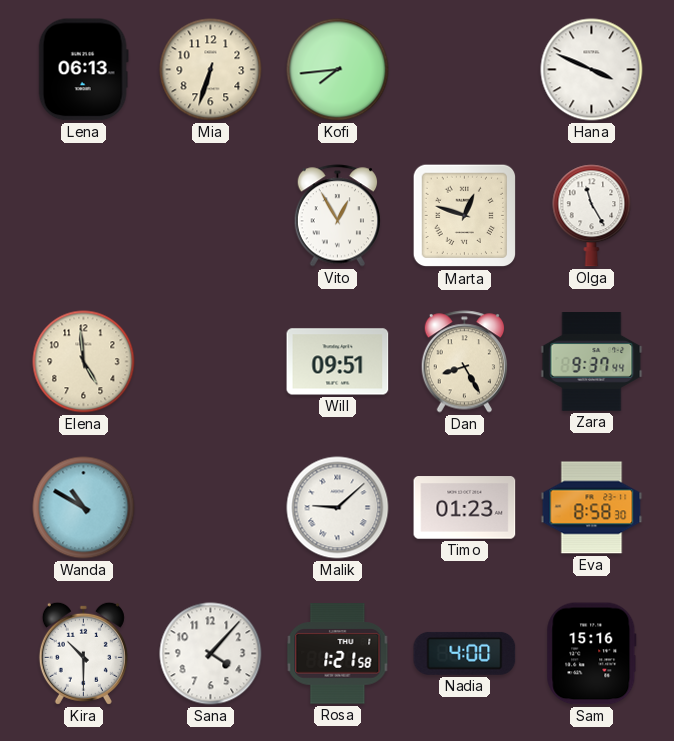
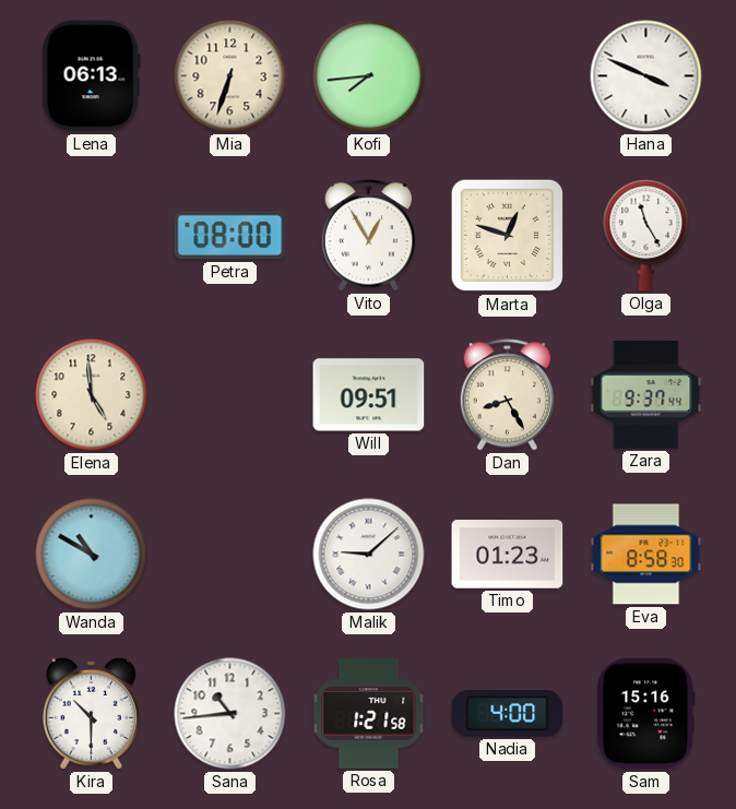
Petra: none -> 08:00 (230, 236)
Sana: 4:07 -> 10:44 (230, 714)
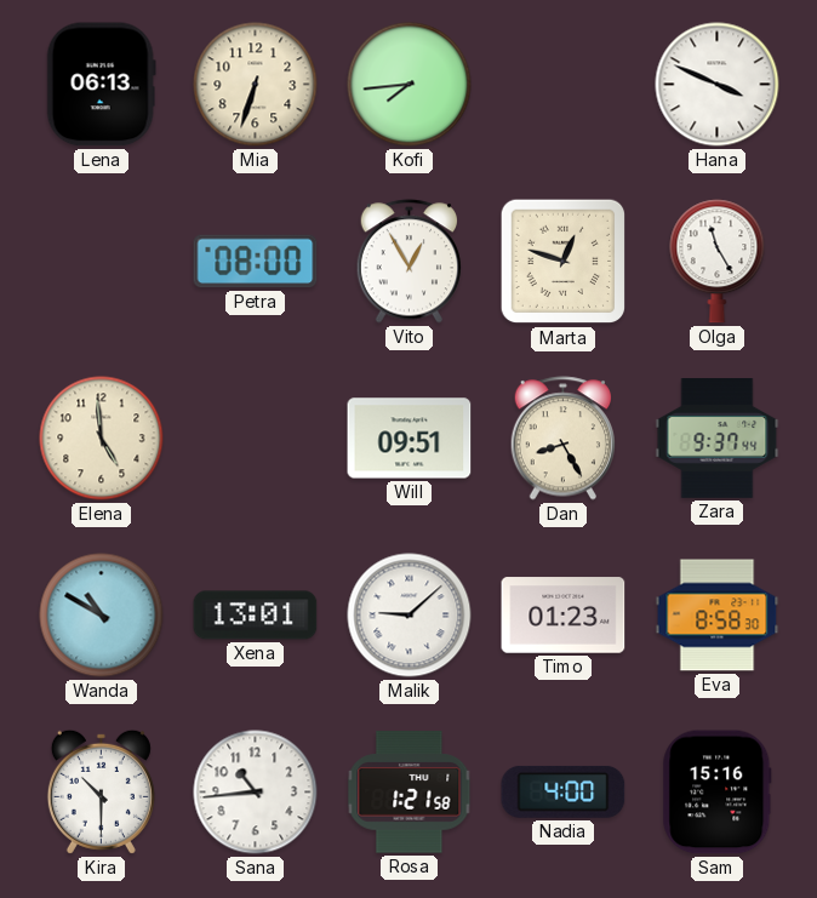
Xena: none -> 13:01 (256, 616)
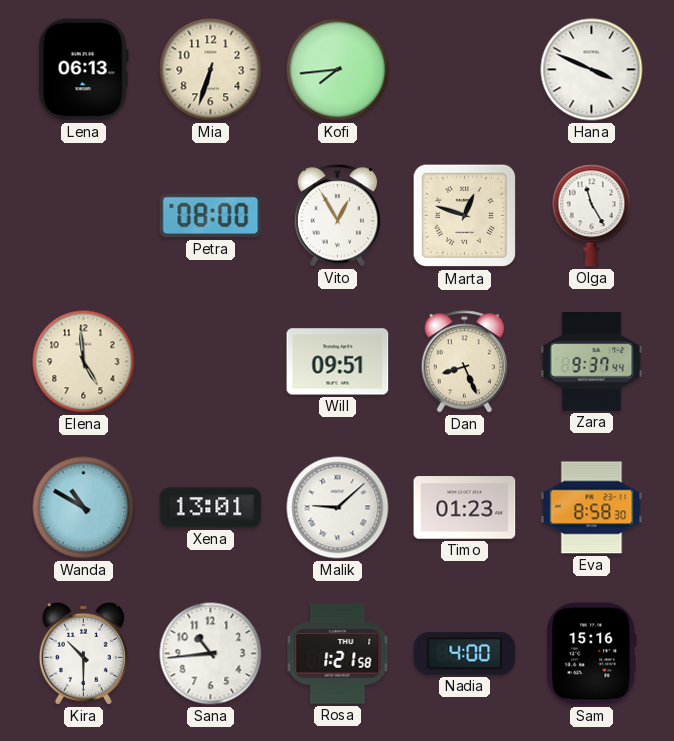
Dan: 8:25 -> 8:26 (465, 362)
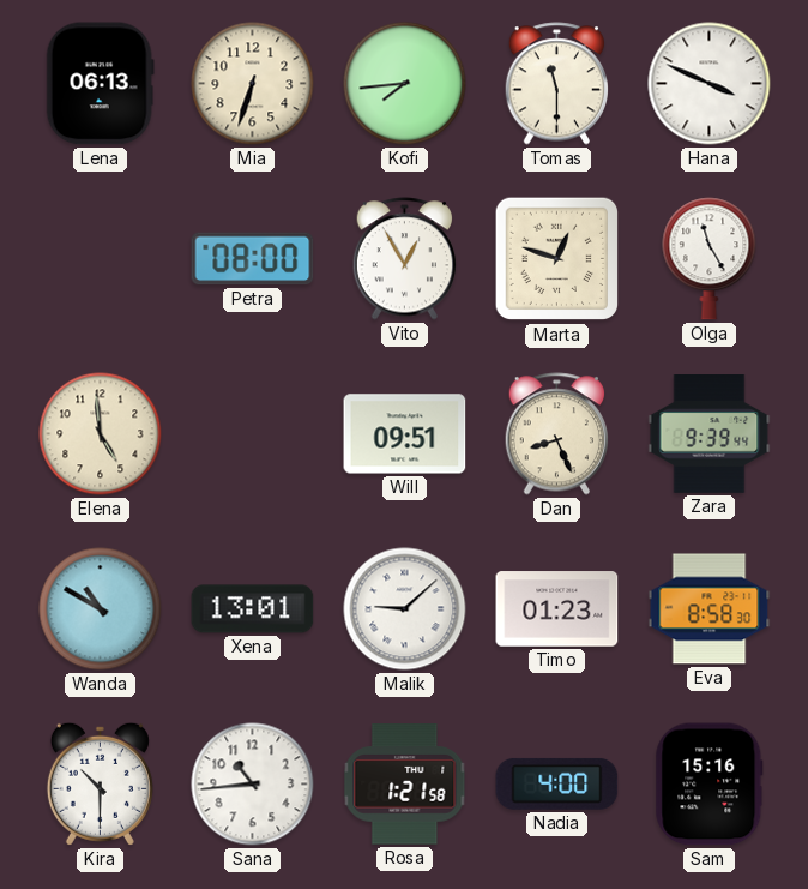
Tomas: none -> 11:30 (557, 84)
Zara: 9:37 -> 9:39 (710, 434)
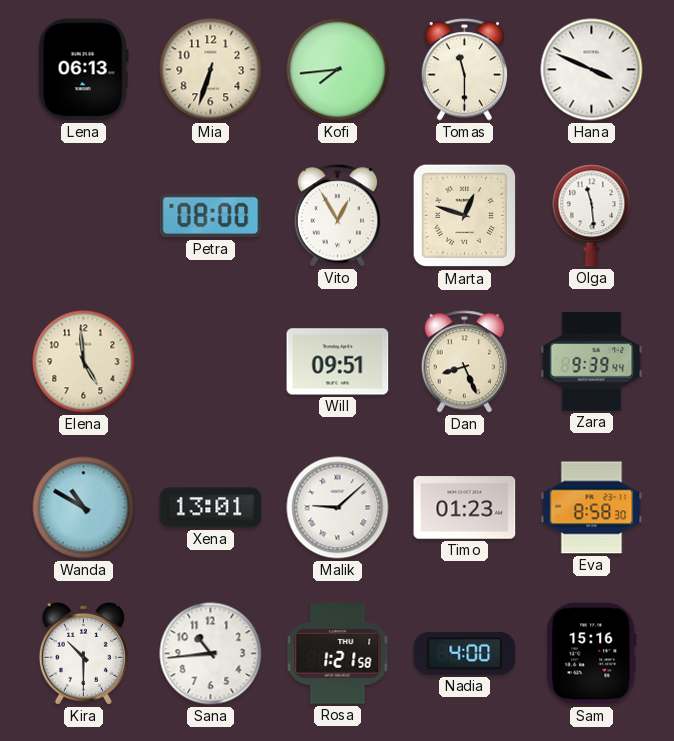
Olga: 11:25 -> 11:29 (592, 216)
